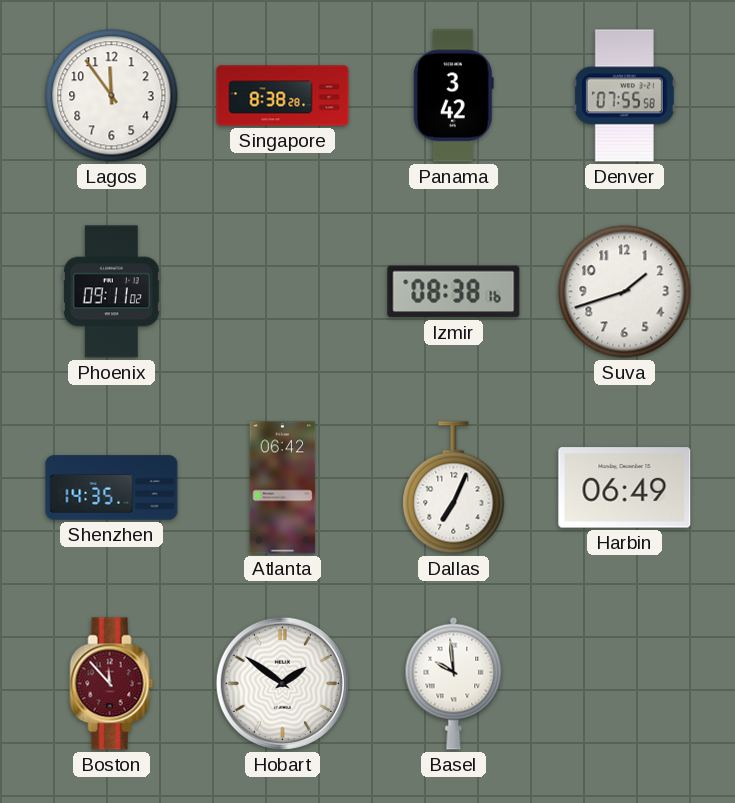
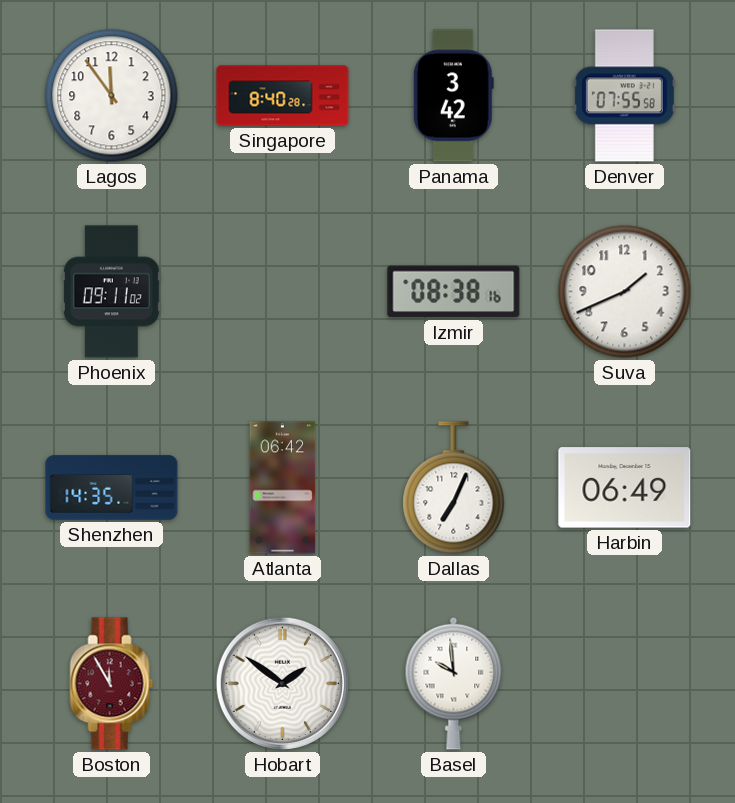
Singapore: 8:38 -> 8:40 (283, 96)
Suva: 1:42 -> 1:41 (625, 292)
Boston: 11:53 -> 11:55 (112, 684)
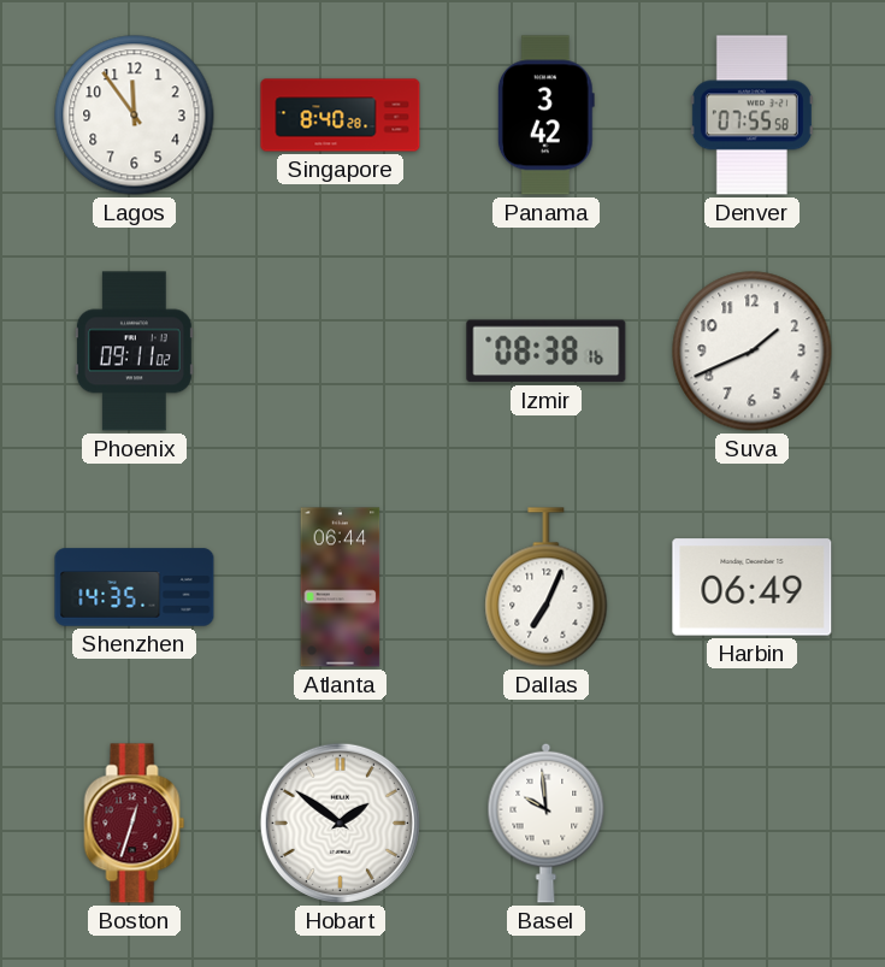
Atlanta: 06:42 -> 06:44 (341, 588)
Boston: 11:55 -> 12:33 (135, 824)
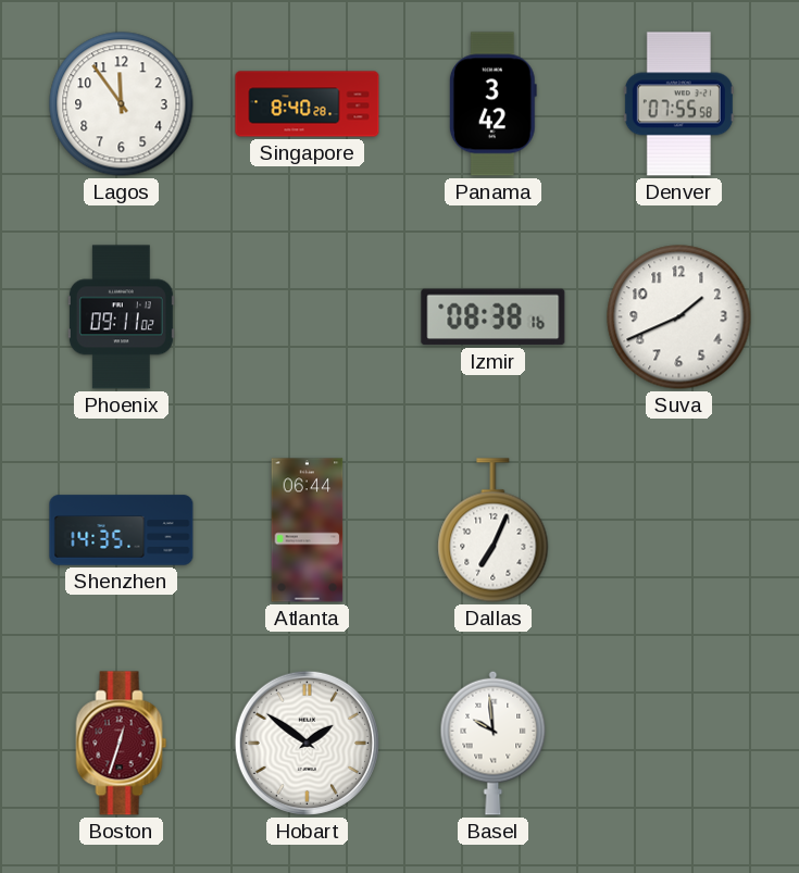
Harbin: 06:49 -> none (753, 588)
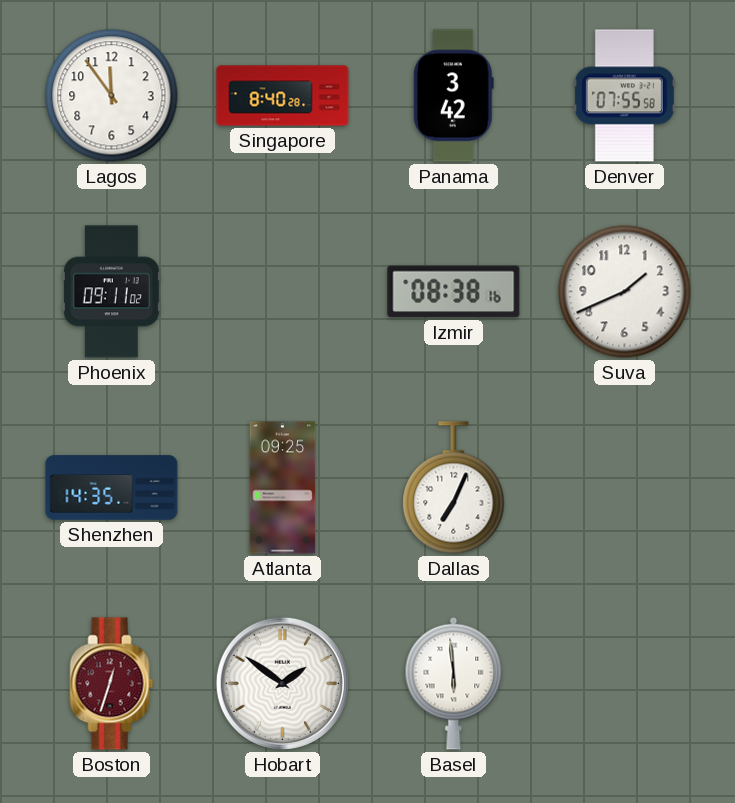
Atlanta: 06:44 -> 09:25 (283, 488)
Basel: 9:59 -> 5:59 (454, 683)
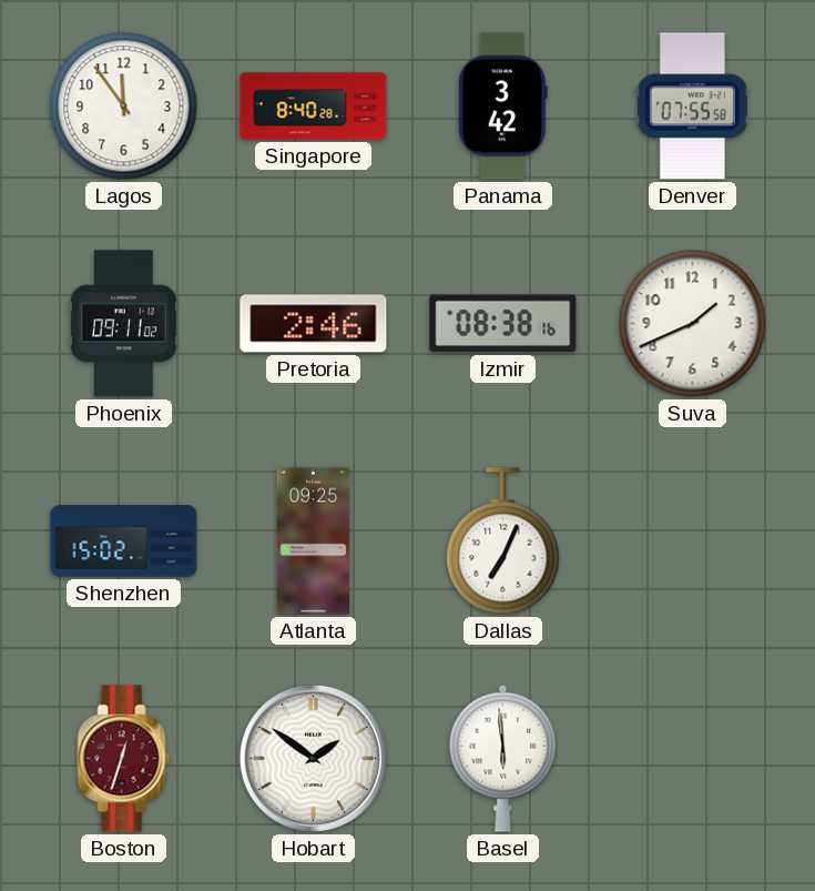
Pretoria: none -> 2:46 (314, 324)
Shenzhen: 14:35 -> 15:02 (124, 541)
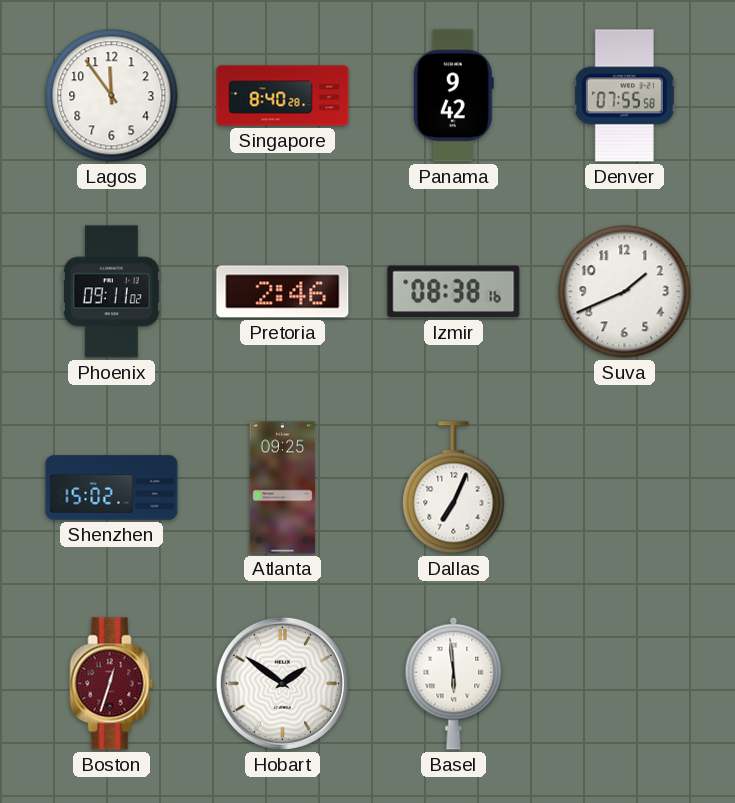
Panama: 3:42 -> 9:42 (453, 96)
